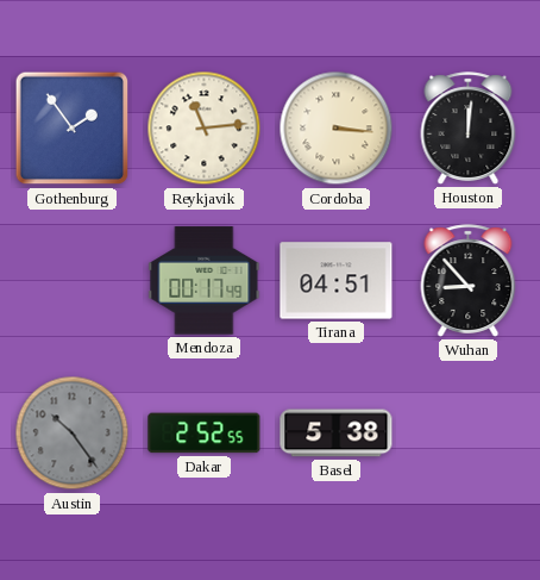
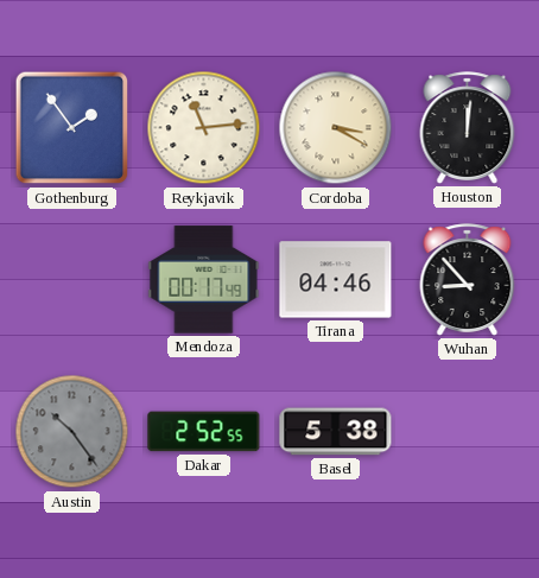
Cordoba: 3:16 -> 3:20 (336, 128)
Tirana: 04:51 -> 04:46 (336, 280)
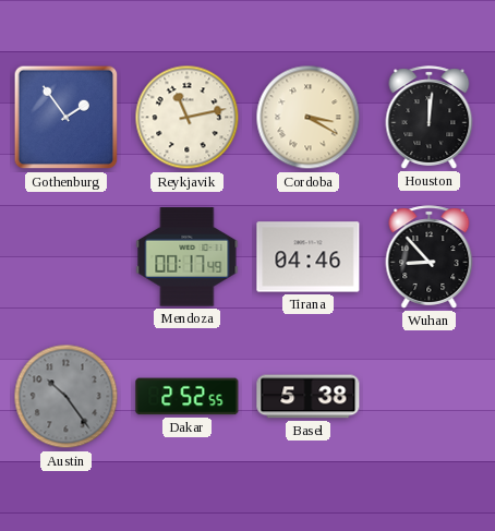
Reykjavik: 11:14 -> 11:13 (188, 118)
